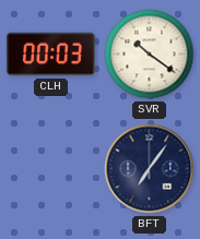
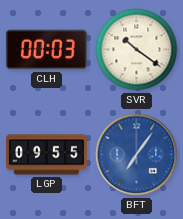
LGP: none -> 09:55 (46, 155)
BFT dial: navy -> blue (137, 155)
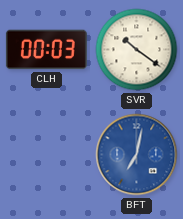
LGP: 09:55 -> none (46, 155)
BFT: 7:06 -> 7:02 (137, 155)
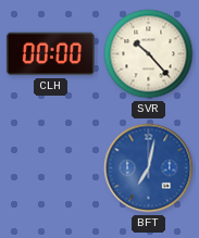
CLH: 00:03 -> 00:00 (50, 54)
SVR: 10:21 -> 10:23 (149, 54)
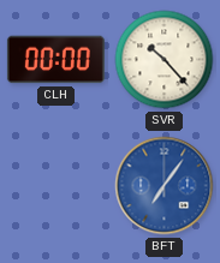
BFT: 7:02 -> 7:06 (165, 186)
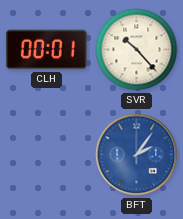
CLH: 00:00 -> 00:01 (46, 50)
BFT: 7:06 -> 2:06 (137, 155)
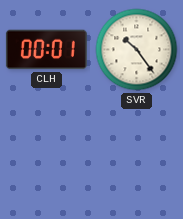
SVR: 10:23 -> 10:24 (137, 50)
BFT: 2:06 -> none (137, 155)
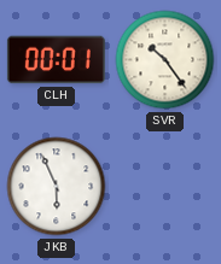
JKB: none -> 5:56 (57, 187)
